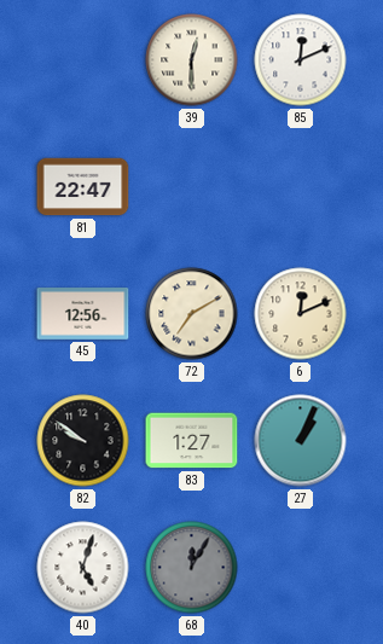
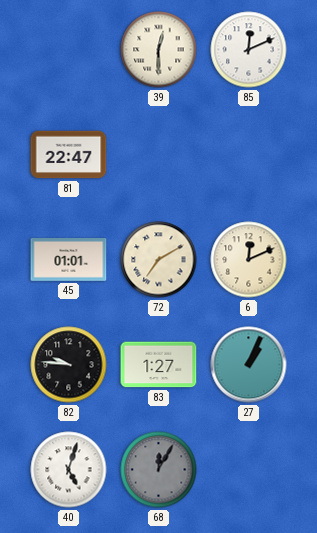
45: 12:56 -> 01:01 (69, 260)
82: 9:51 -> 9:46 (69, 365)
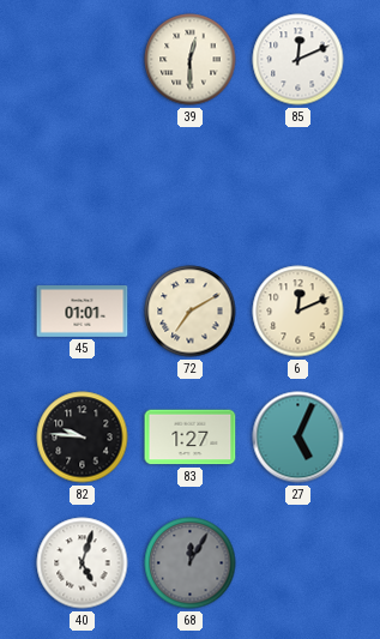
81: 22:47 -> none (69, 155)
27: 1:04 -> 5:04 (298, 438)
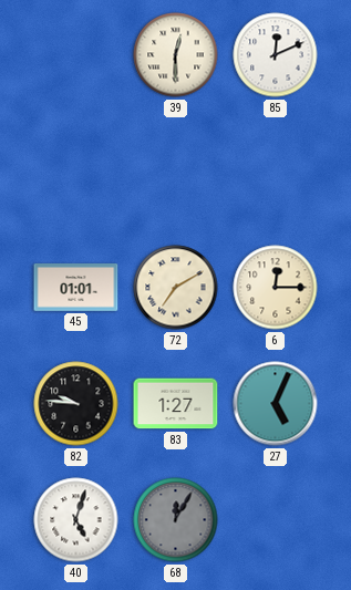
6: 12:11 -> 12:15 (276, 288)
